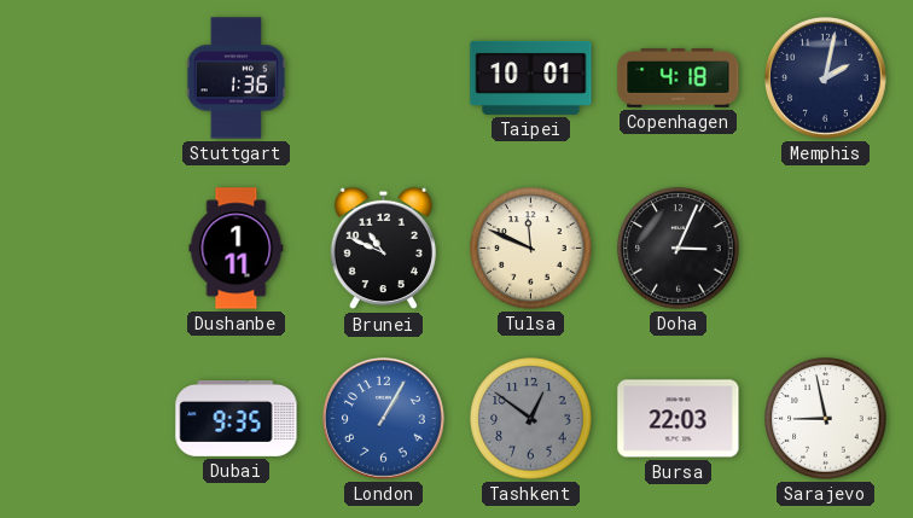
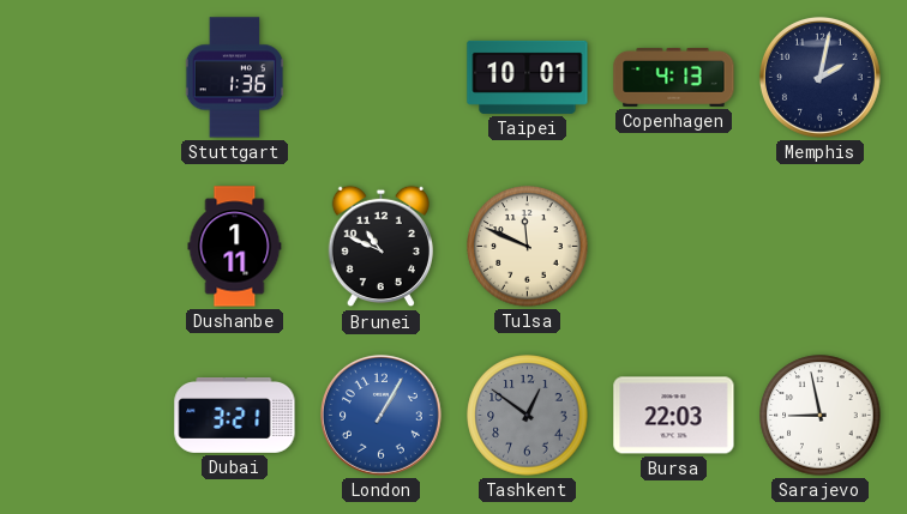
Copenhagen: 4:18 -> 4:13 (674, 77)
Doha: 3:04 -> none (679, 249)
Dubai: 9:35 -> 3:21 (235, 416)
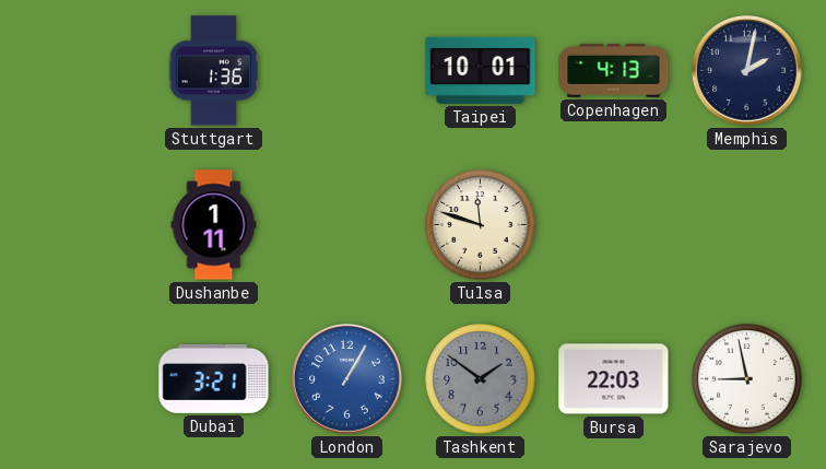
Brunei: 10:49 -> none (380, 247)
Tulsa: 11:49 -> 11:48 (481, 225)
Tashkent: 12:51 -> 1:51 (481, 379)
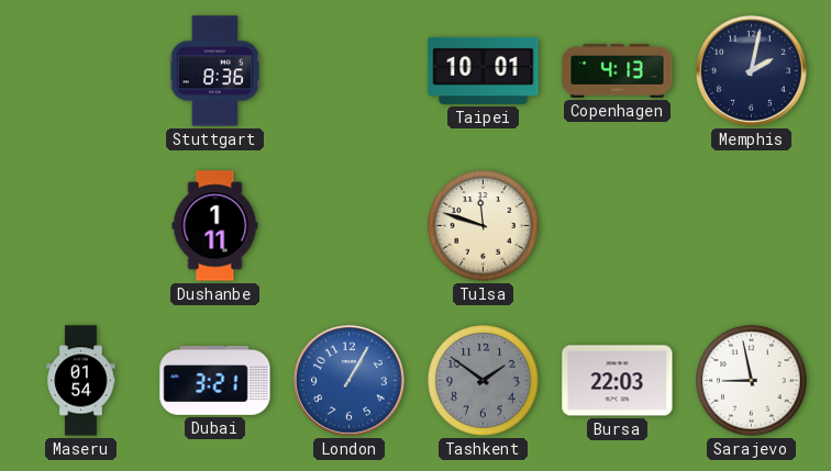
Stuttgart: 1:36 -> 8:36 (215, 71)
Maseru: none -> 01:54 (81, 381)
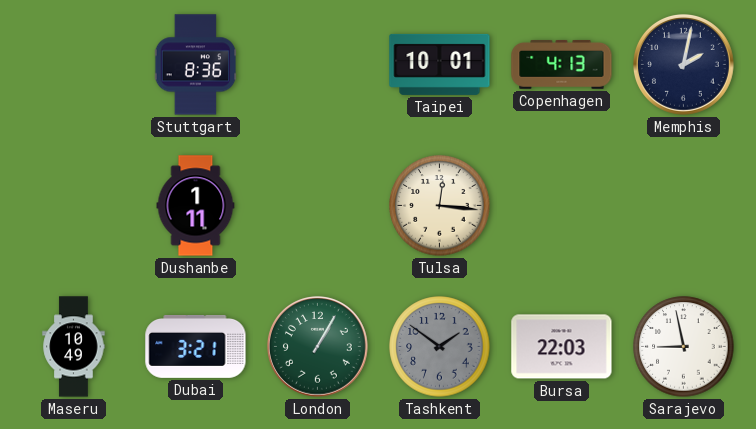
Tulsa: 11:48 -> 12:16 (440, 206)
Maseru: 01:54 -> 10:49 (74, 347)
London dial: blue -> green (318, 347)
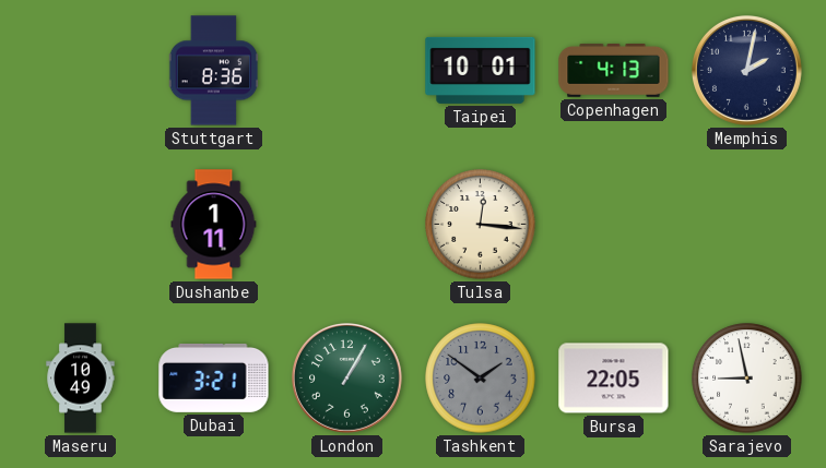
Bursa: 22:03 -> 22:05 (614, 379)
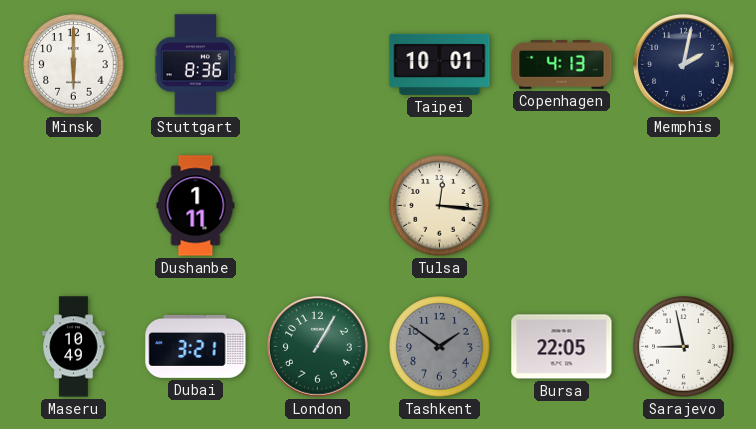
Minsk: none -> 6:00 (74, 65)
